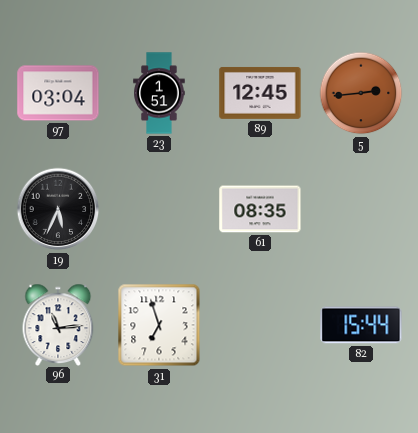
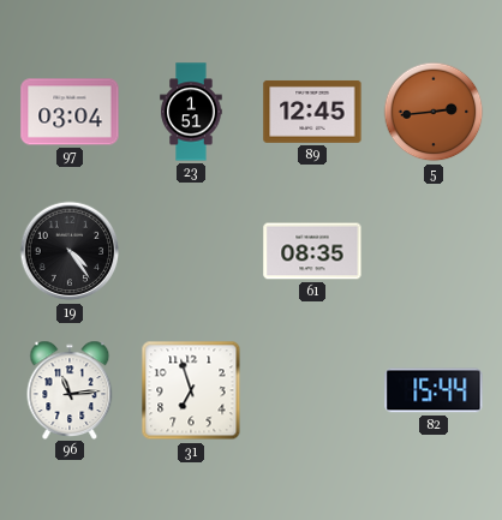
19: 5:34 -> 4:24 (70, 251)
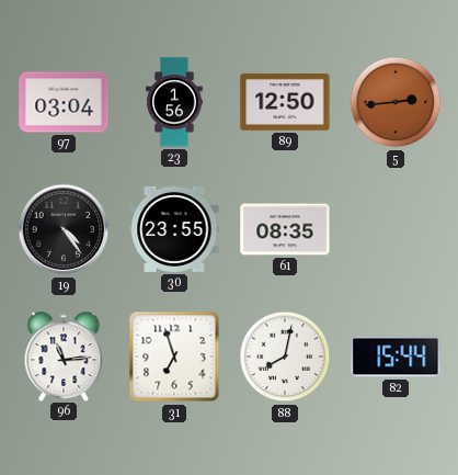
23: 1:51 -> 1:56 (174, 102)
89: 12:45 -> 12:50 (285, 102)
30: none -> 23:55 (174, 229)
88: none -> 8:02 (285, 357)
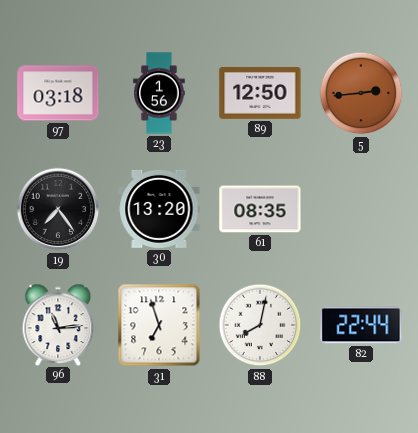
97: 03:04 -> 03:18 (58, 93)
19: 4:24 -> 7:24 (58, 209)
30: 23:55 -> 13:20 (159, 209)
82: 15:44 -> 22:44 (361, 325)
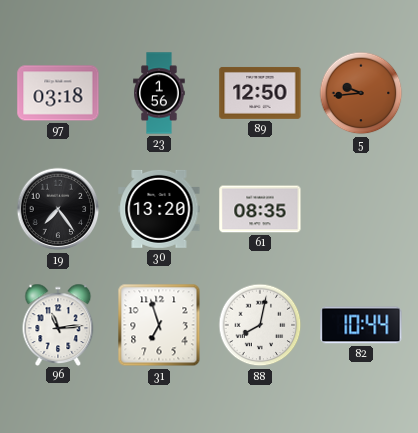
5: 2:44 -> 9:44 (361, 93)
82: 22:44 -> 10:44 (361, 325)
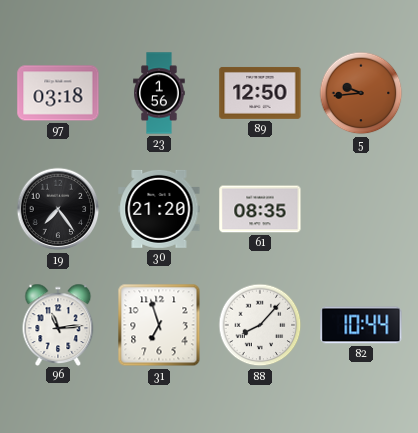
30: 13:20 -> 21:20 (159, 209)
88: 8:02 -> 8:07 (260, 325)
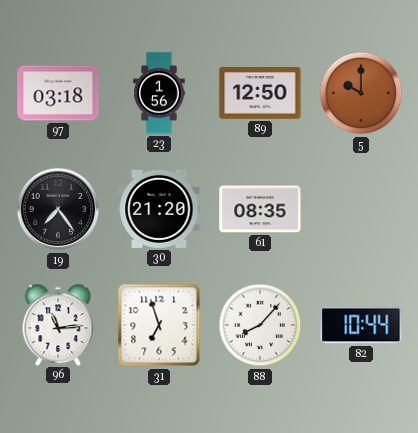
5: 9:44 -> 10:00 (361, 93)
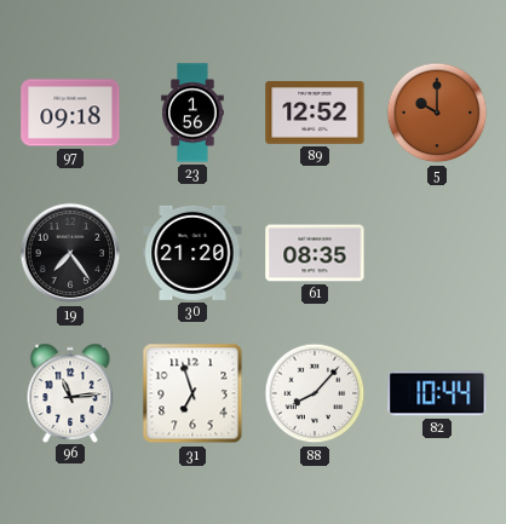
97: 03:18 -> 09:18 (70, 113)
89: 12:50 -> 12:52 (315, 113)
